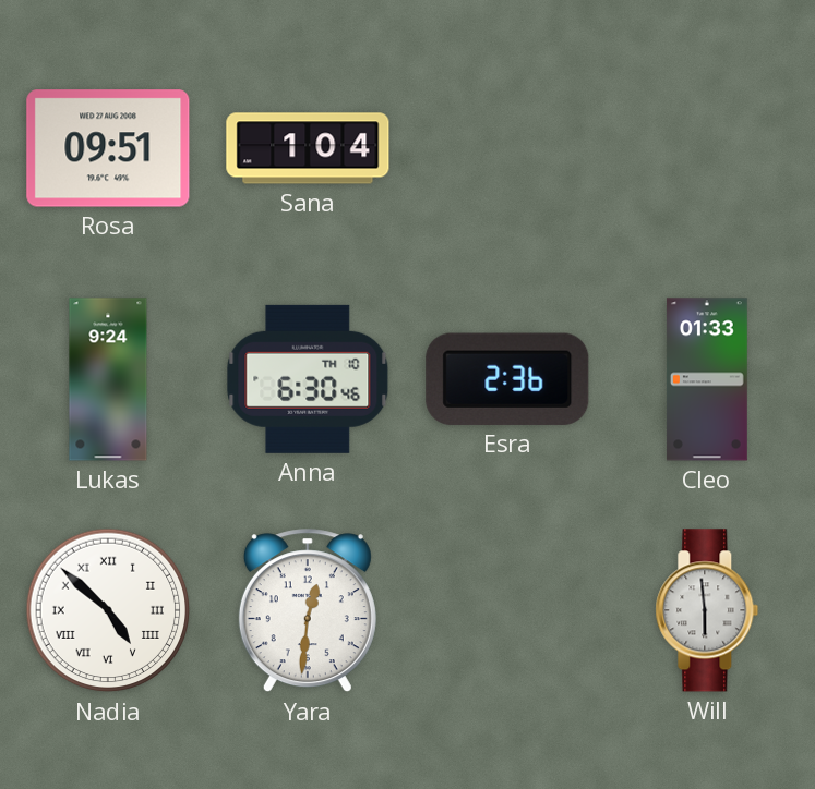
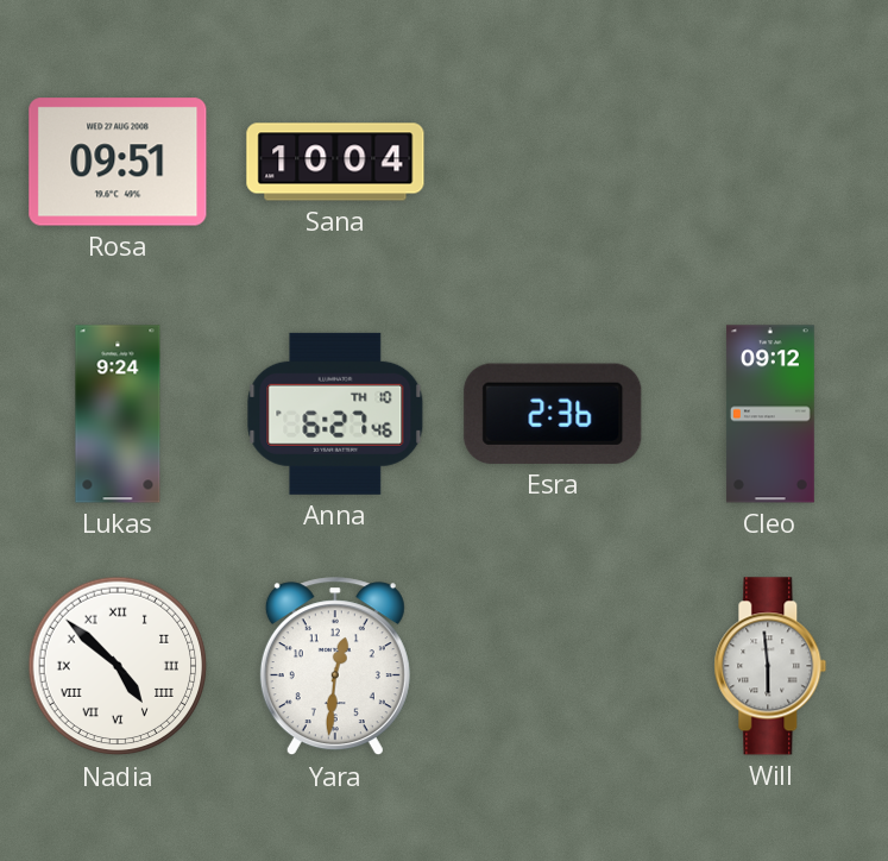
Sana: 1:04 -> 10:04 (335, 162)
Anna: 6:30 -> 6:27 (335, 414)
Cleo: 01:33 -> 09:12 (770, 414)
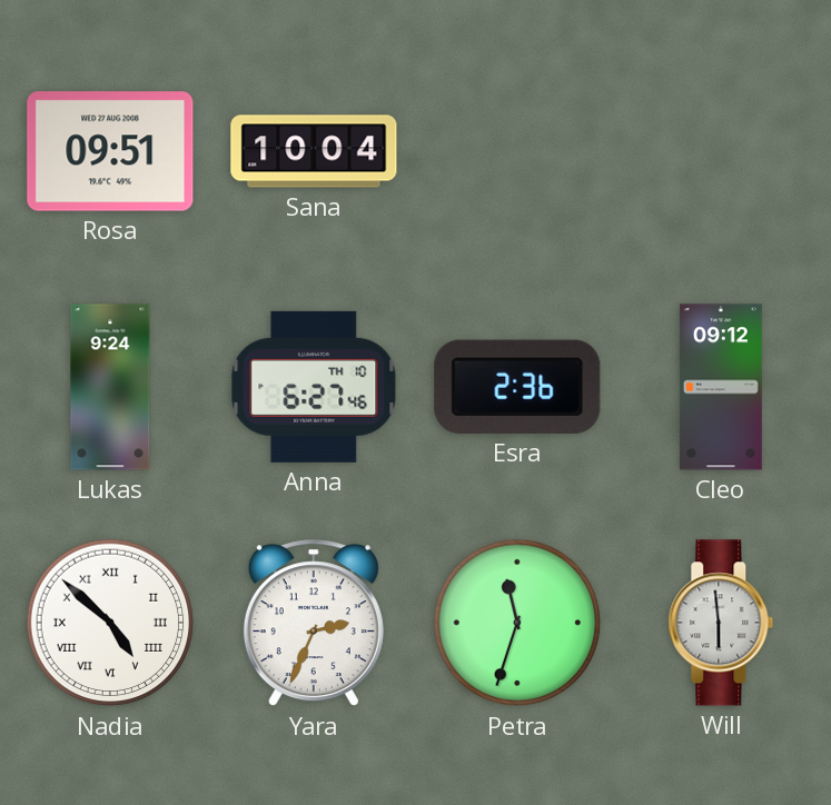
Yara: 12:31 -> 2:34 (314, 624)
Petra: none -> 11:33 (517, 623)
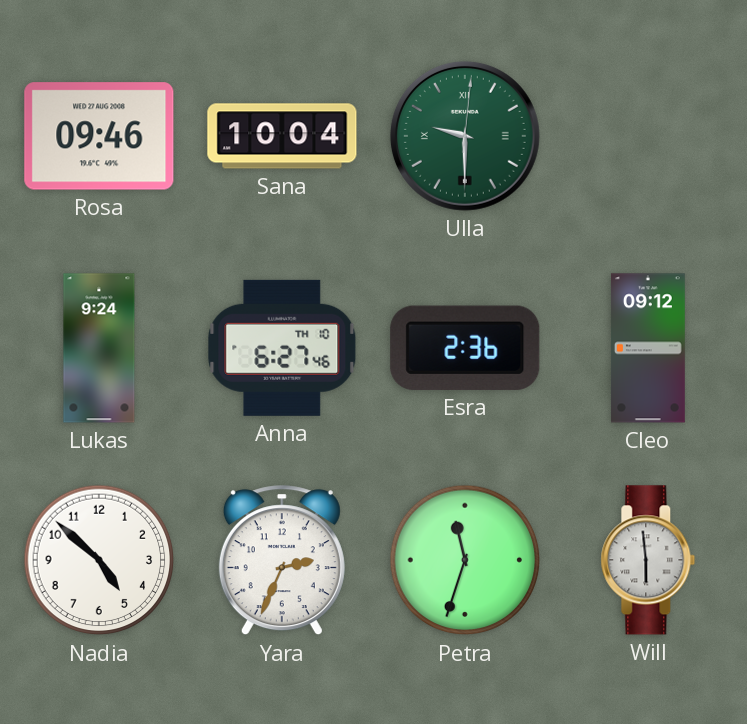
Rosa: 09:51 -> 09:46 (99, 136)
Ulla: none -> 9:30 (465, 136)
Nadia numerals: Roman -> Arabic (99, 560)
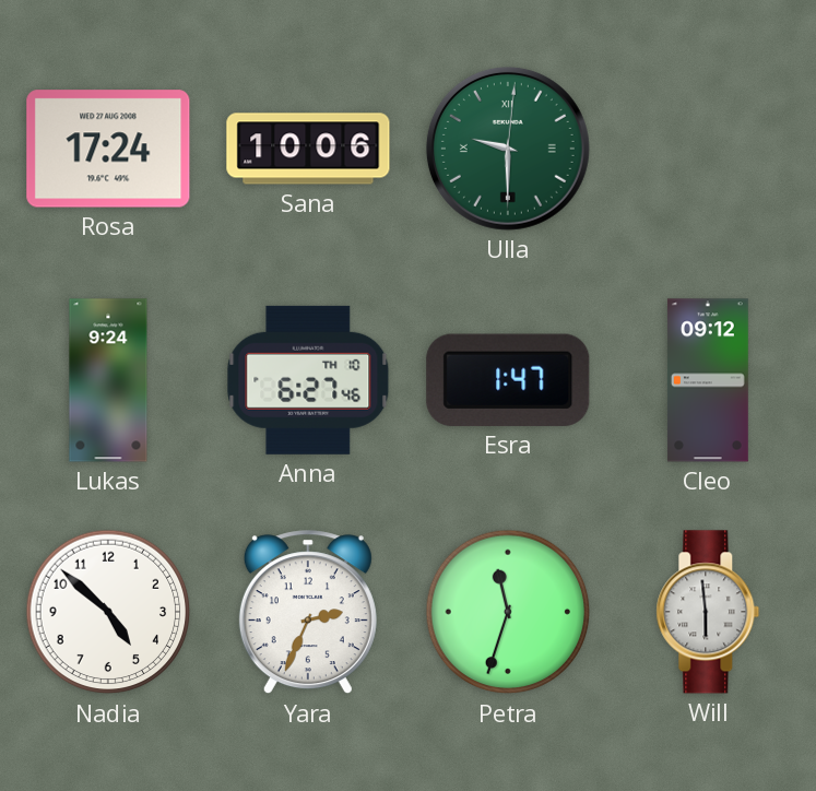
Rosa: 09:46 -> 17:24 (108, 149)
Sana: 10:04 -> 10:06 (308, 149)
Esra: 2:36 -> 1:47 (508, 380)
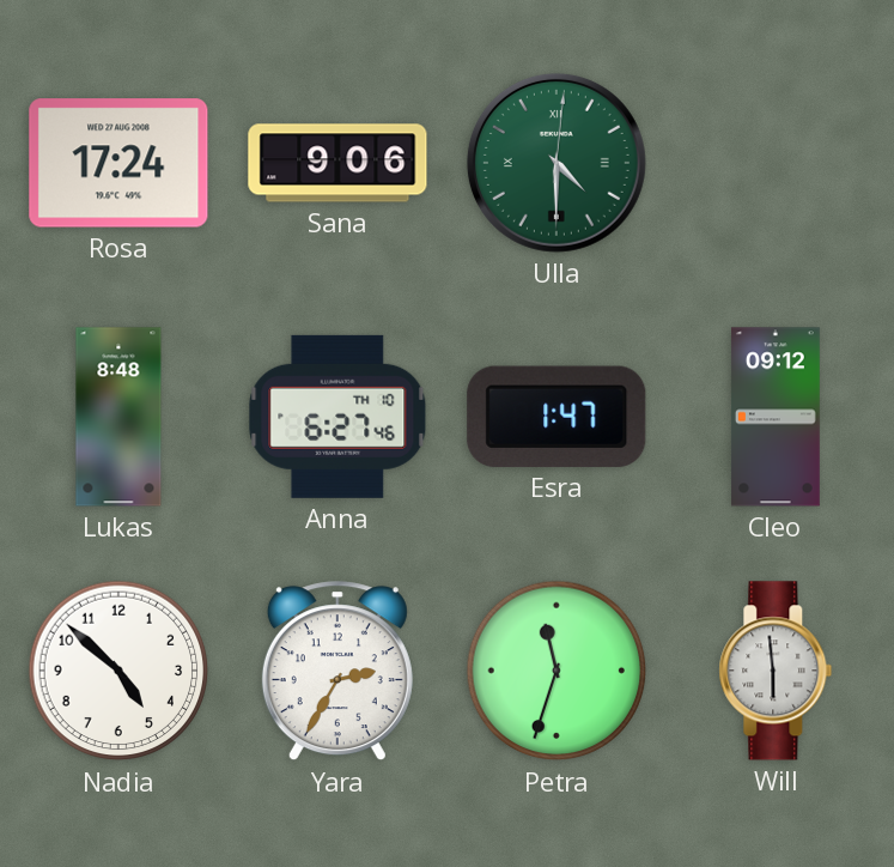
Sana: 10:06 -> 9:06 (337, 163)
Ulla: 9:30 -> 4:30 (557, 163)
Lukas: 9:24 -> 8:48 (118, 417)
Yara: 2:34 -> 2:35 (337, 672)
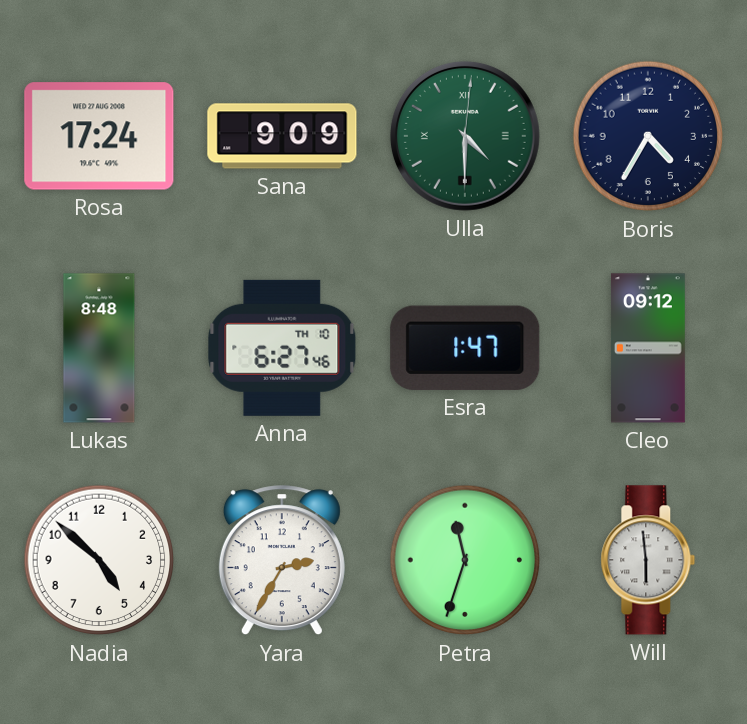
Sana: 9:06 -> 9:09 (282, 136)
Boris: none -> 4:35 (648, 136)
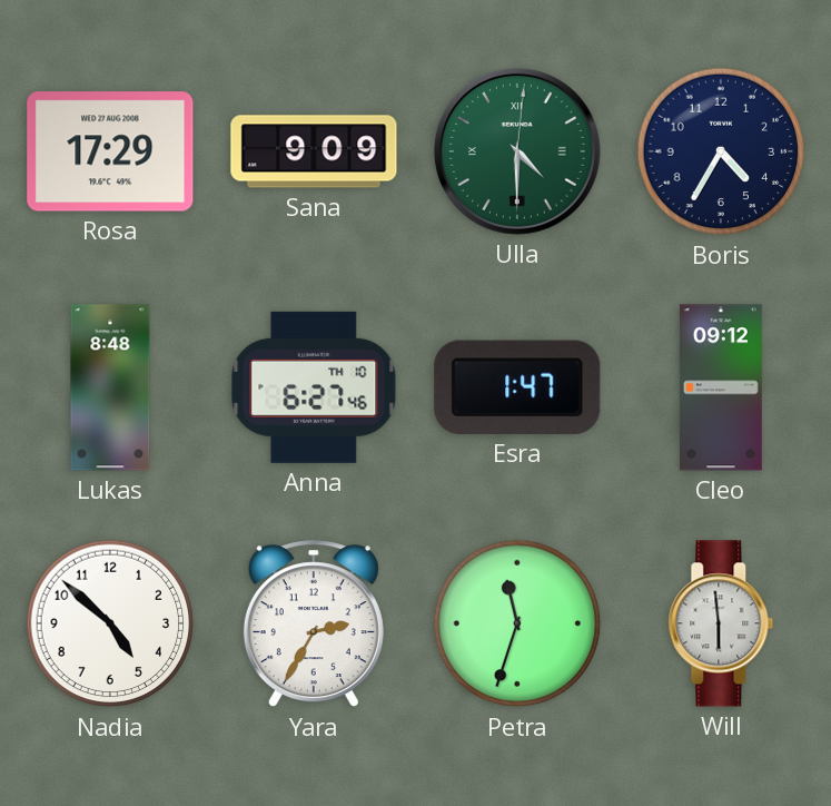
Rosa: 17:24 -> 17:29 (110, 151)
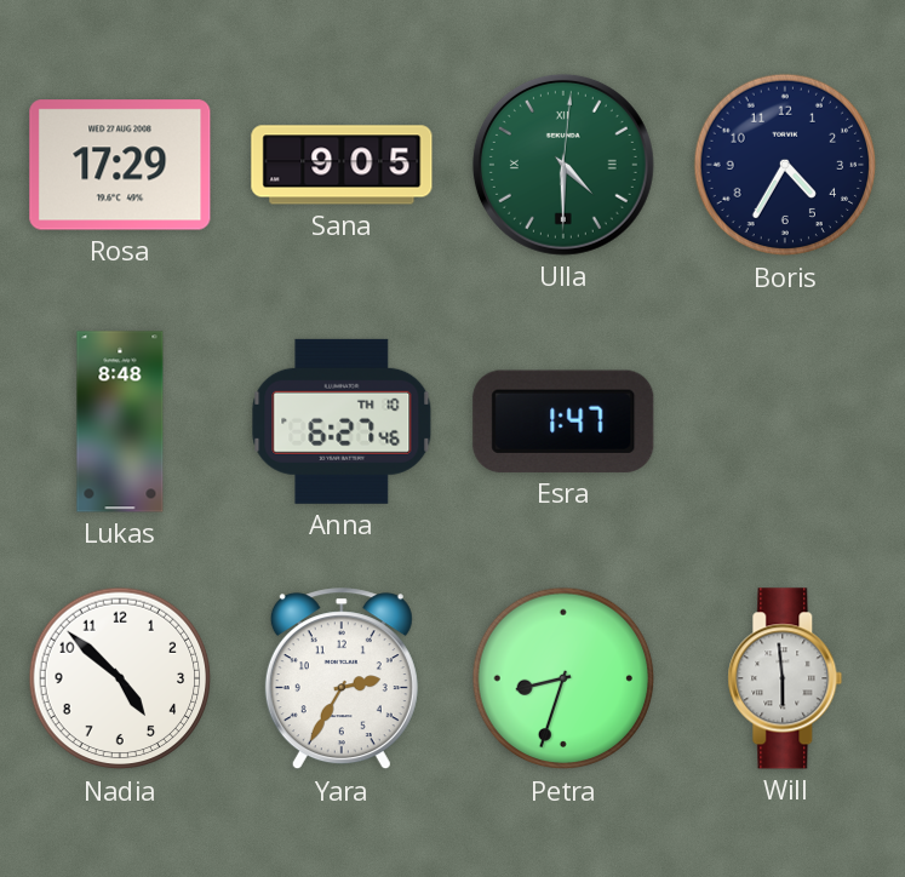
Sana: 9:09 -> 9:05 (342, 165)
Cleo: 09:12 -> none (721, 387)
Petra: 11:33 -> 8:33 (563, 678)
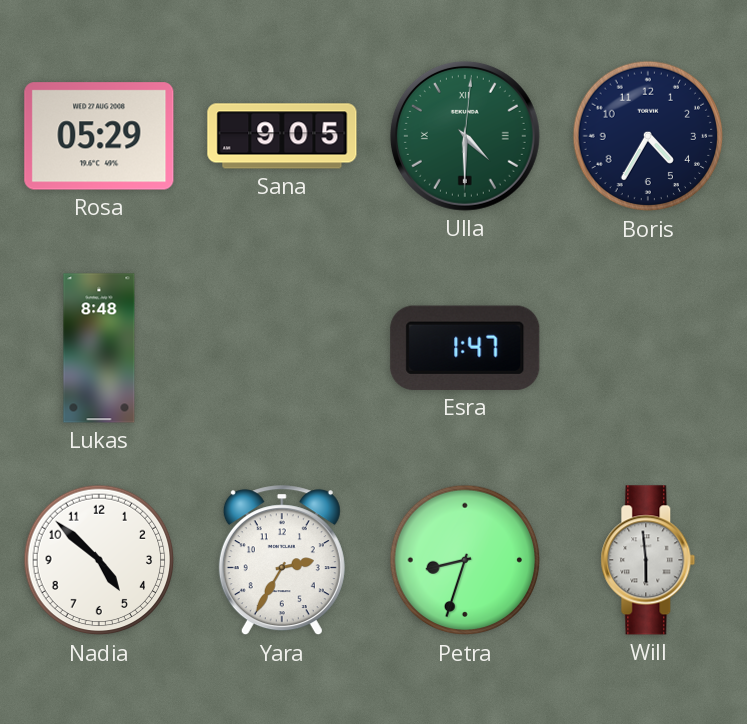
Rosa: 17:29 -> 05:29 (99, 136)
Anna: 6:27 -> none (342, 422)
